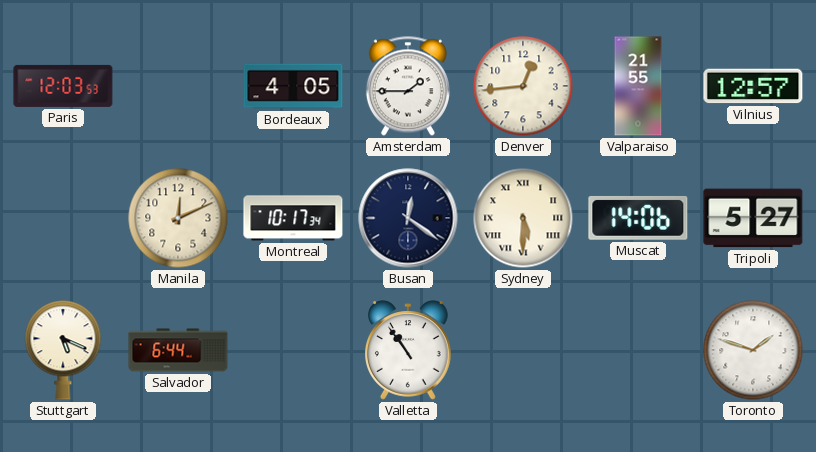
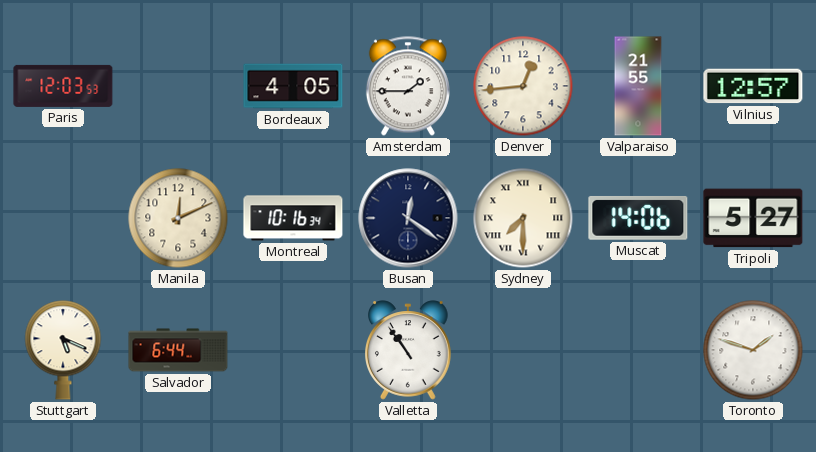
Montreal: 10:17 -> 10:16 (293, 218)
Sydney: 5:30 -> 7:30 (523, 218)
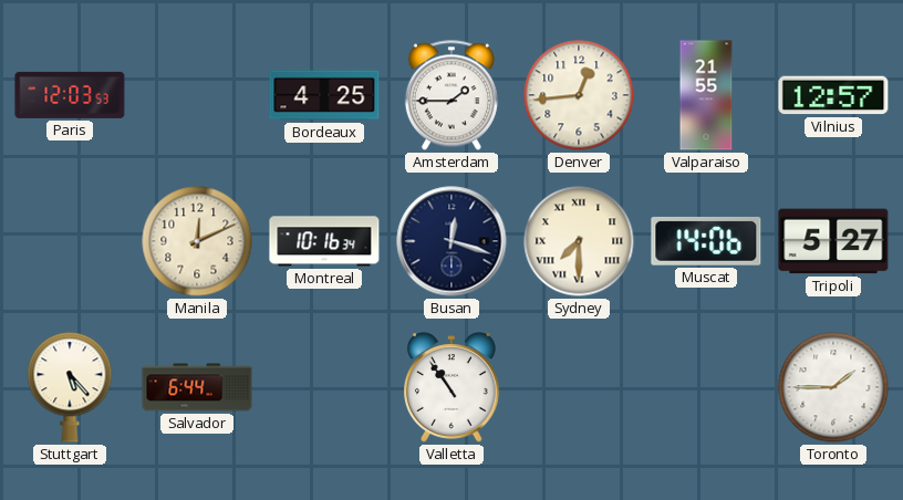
Bordeaux: 4:05 -> 4:25 (324, 95)
Busan: 12:21 -> 12:18 (451, 241)
Stuttgart: 5:19 -> 5:23 (70, 387)
Toronto: 1:48 -> 1:45 (833, 387)
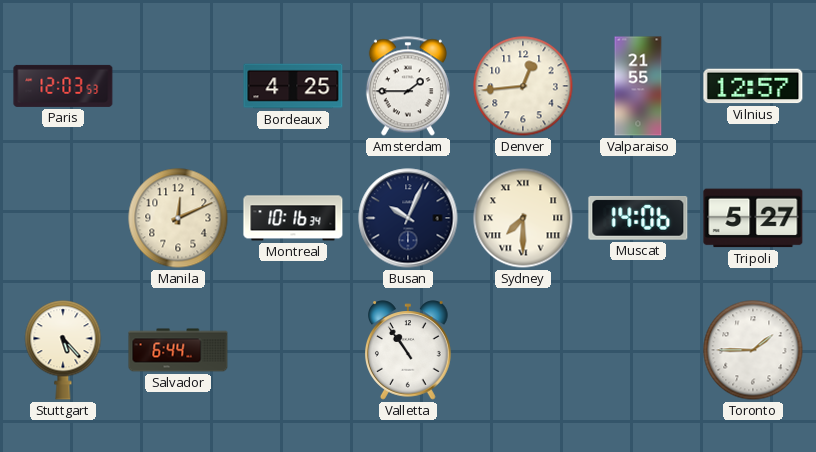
Busan: 12:18 -> 10:04 (408, 218)
